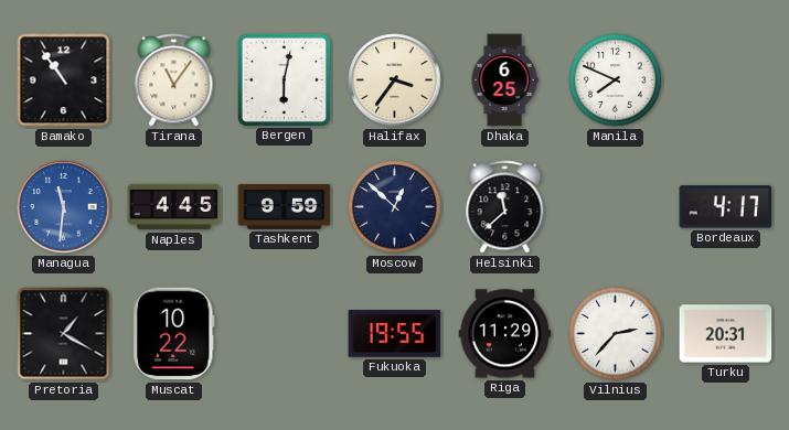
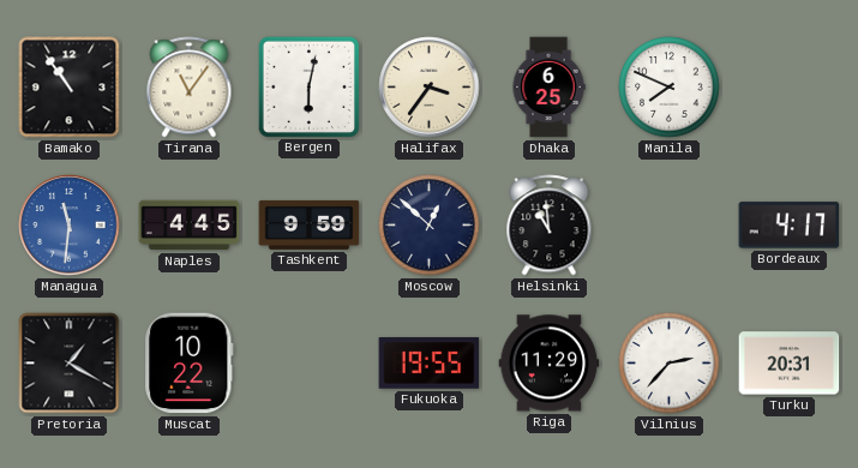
Helsinki: 11:38 -> 10:59 (550, 226)
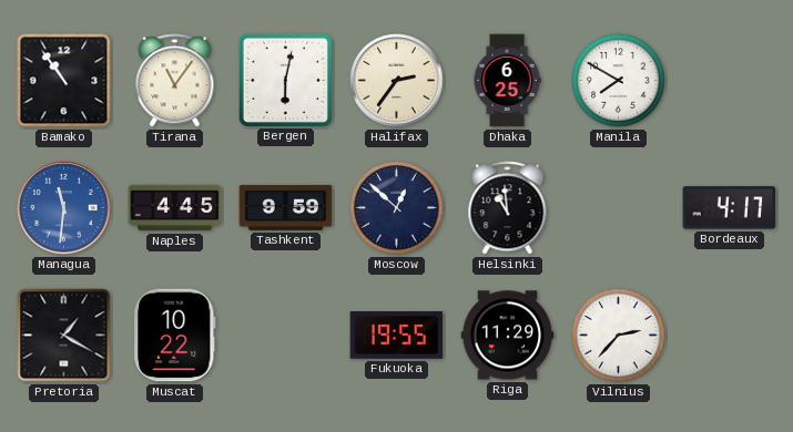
Halifax: 3:36 -> 2:36 (397, 81)
Manila: 7:49 -> 7:50 (619, 81)
Turku: 20:31 -> none (790, 364)
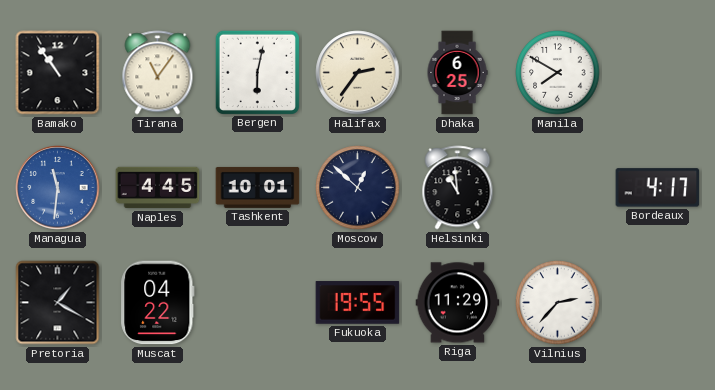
Tashkent: 9:59 -> 10:01 (258, 187)
Muscat: 10:22 -> 04:22 (158, 303)
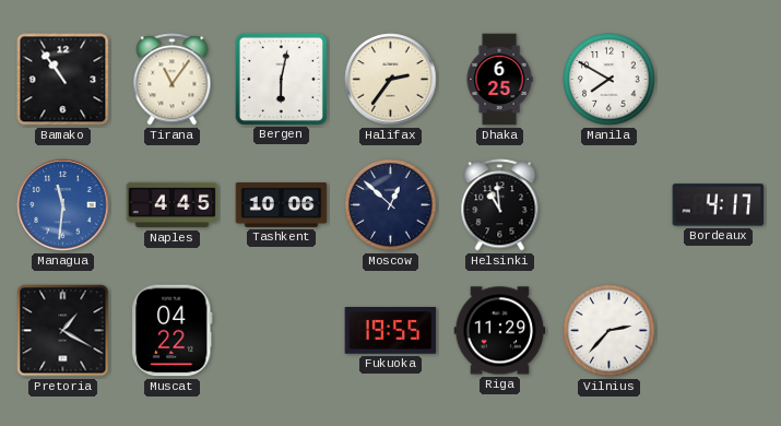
Tashkent: 10:01 -> 10:06 (282, 204)
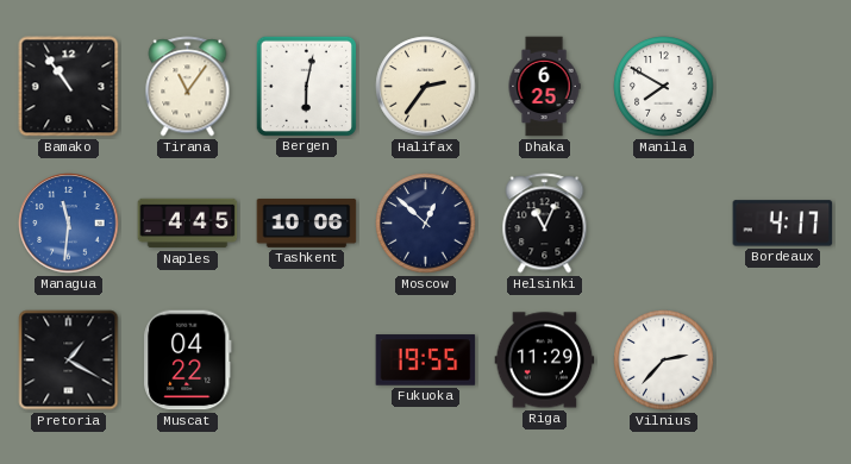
Helsinki: 10:59 -> 11:04 (545, 224)
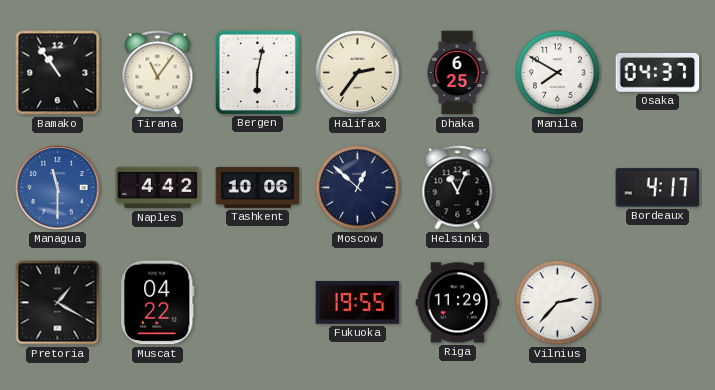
Osaka: none -> 04:37 (658, 72)
Managua: 11:31 -> 11:30 (58, 188)
Naples: 4:45 -> 4:42 (158, 188)
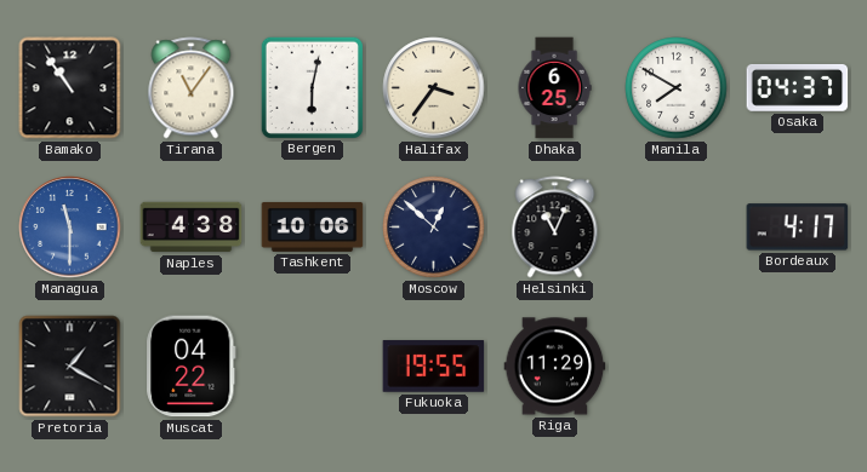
Halifax: 2:36 -> 3:36 (434, 88)
Naples: 4:42 -> 4:38 (192, 228)
Vilnius: 2:37 -> none (558, 303)
